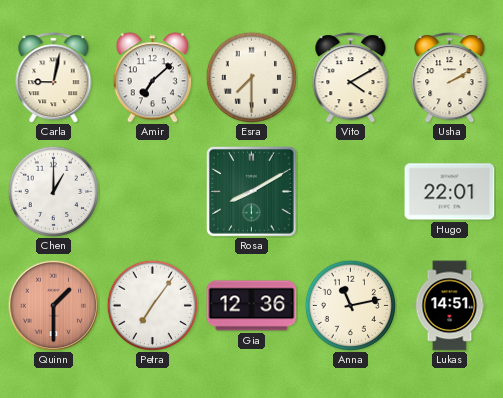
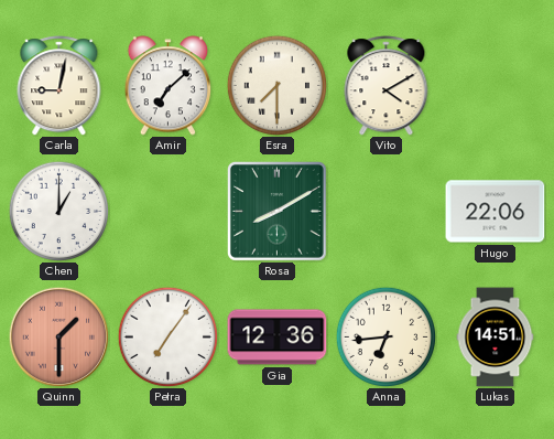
Usha: 2:10 -> none (450, 78)
Hugo: 22:01 -> 22:06 (496, 212)
Anna: 11:13 -> 6:44 (385, 336)
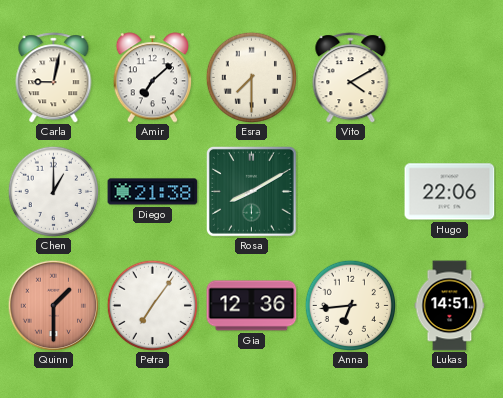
Diego: none -> 21:38 (153, 192)
